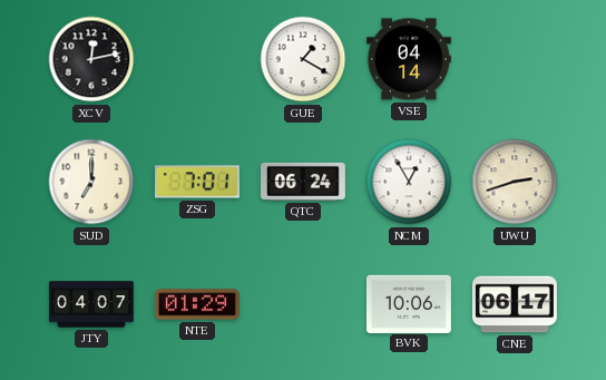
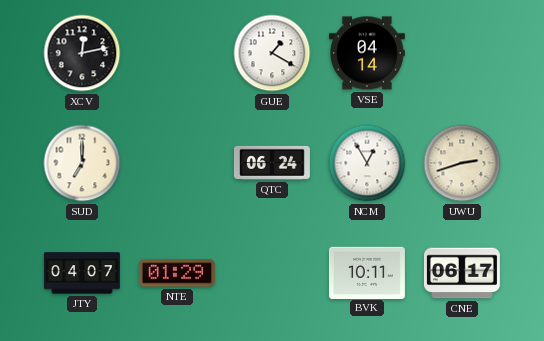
ZSG: 7:01 -> none (197, 182)
BVK: 10:06 -> 10:11 (367, 272)
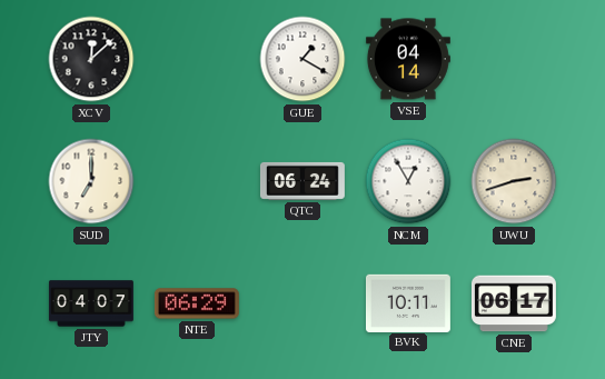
XCV: 12:13 -> 12:08 (91, 59)
NTE: 01:29 -> 06:29 (197, 303)
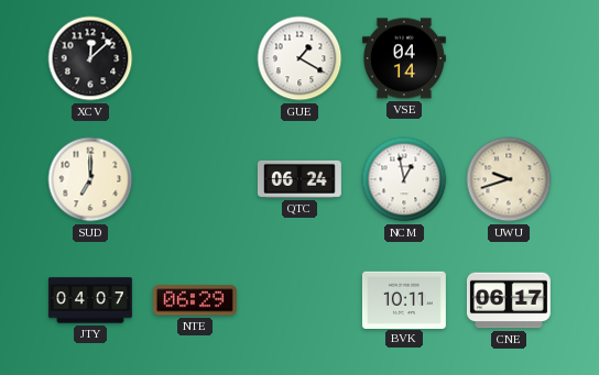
NCM: 12:55 -> 12:58 (404, 179)
UWU: 2:42 -> 9:42 (509, 179)
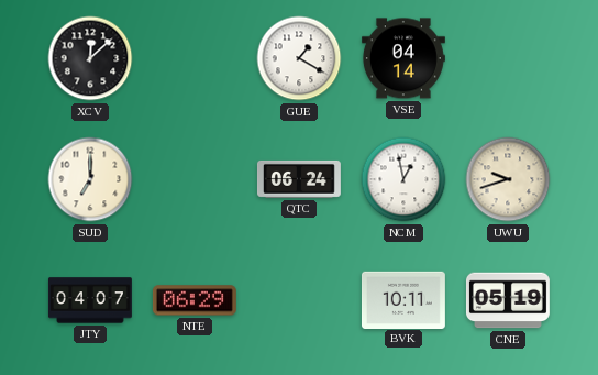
CNE: 06:17 -> 05:19 (508, 300)
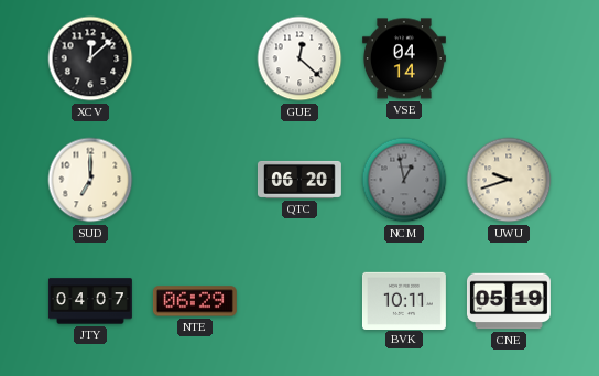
GUE: 1:20 -> 12:22 (299, 58)
QTC: 06:24 -> 06:20 (299, 180)
NCM dial: white -> grey (404, 180)
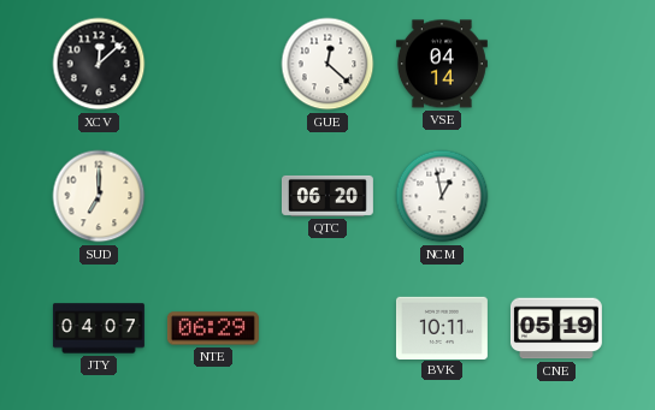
NCM dial: grey -> white (442, 196)
UWU: 9:42 -> none (509, 180)
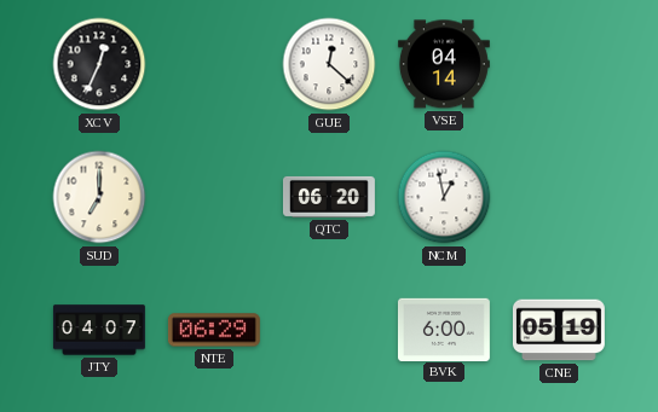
XCV: 12:08 -> 12:34 (99, 64)
BVK: 10:11 -> 6:00 (444, 329)
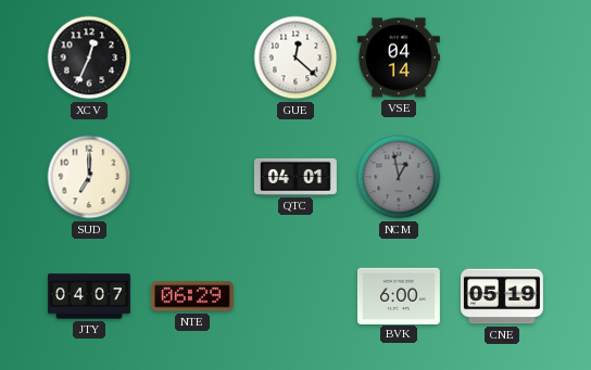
QTC: 06:20 -> 04:01 (295, 177)
NCM dial: white -> grey (399, 177)
